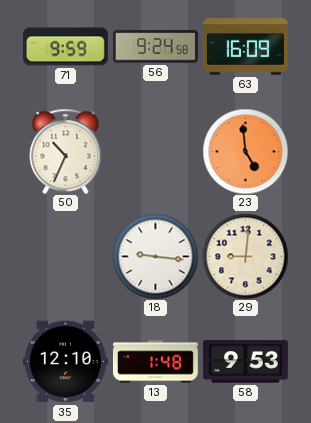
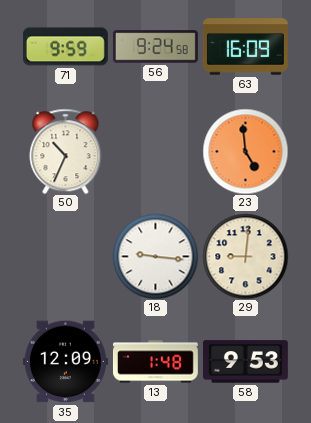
35: 12:10 -> 12:09 (65, 362)
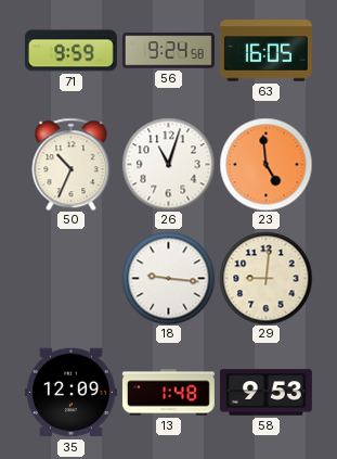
63: 16:09 -> 16:05 (265, 51)
26: none -> 11:03 (168, 164)
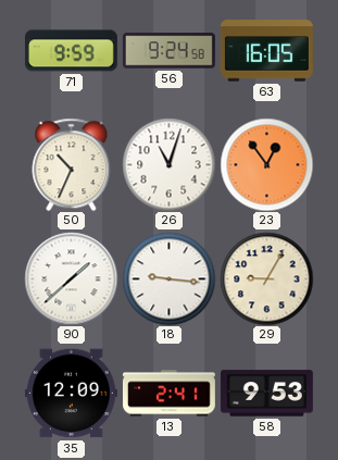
23: 4:59 -> 12:54 (266, 164)
90: none -> 1:38 (71, 278)
29: 9:01 -> 9:05 (266, 278)
13: 1:48 -> 2:41 (168, 394)
